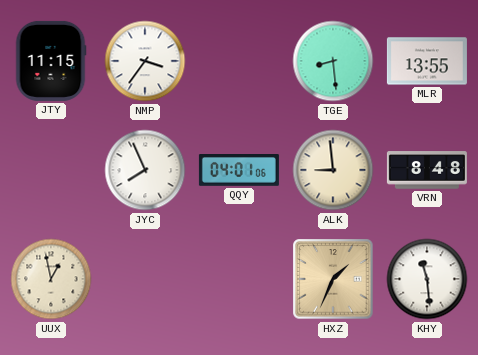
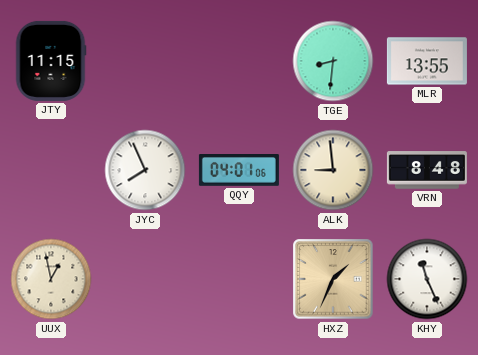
NMP: 3:36 -> none (145, 61)
TGE: 8:29 -> 8:31 (333, 61)
KHY: 11:29 -> 11:26 (427, 279)
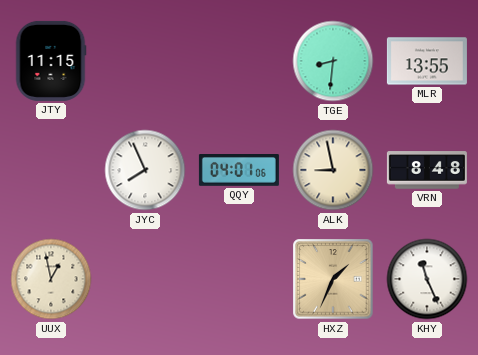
ALK: 8:59 -> 8:58 (333, 170)
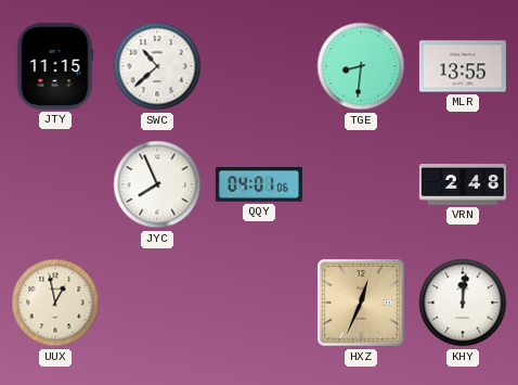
SWC: none -> 10:38 (157, 66)
ALK: 8:58 -> none (333, 170)
VRN: 8:48 -> 2:48 (463, 184)
HXZ: 1:34 -> 12:34 (361, 303)
KHY: 11:26 -> 12:01 (463, 303)
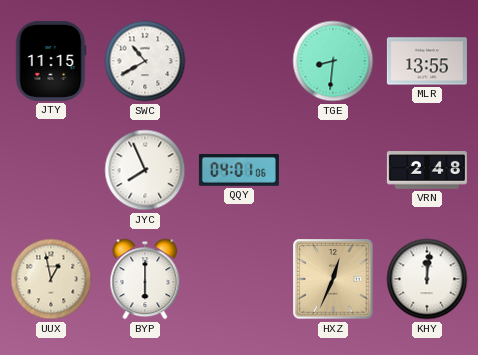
SWC: 10:38 -> 10:40 (145, 61)
BYP: none -> 6:00 (145, 279)
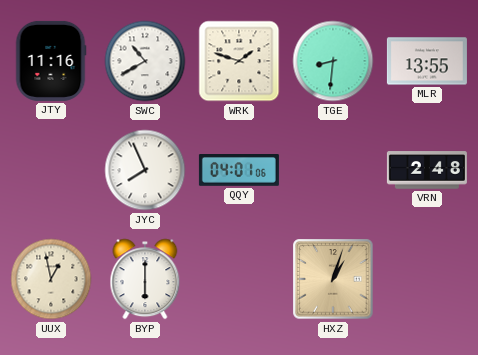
JTY: 11:15 -> 11:16 (51, 61)
WRK: none -> 1:48 (239, 61)
HXZ: 12:34 -> 1:03 (333, 279)
KHY: 12:01 -> none (427, 279)
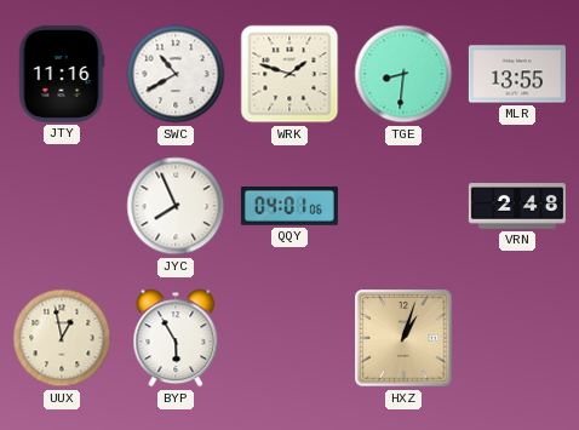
BYP: 6:00 -> 5:55 (176, 338)
